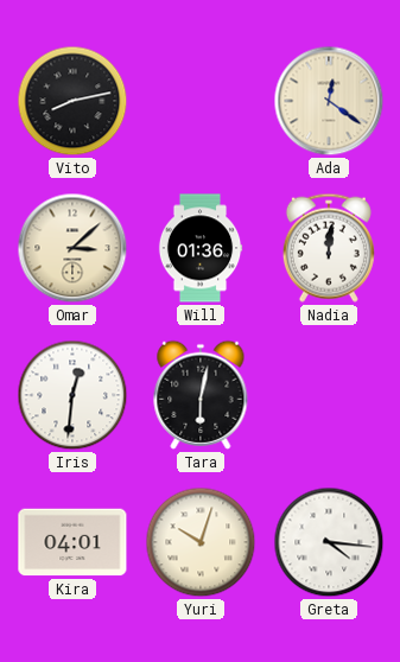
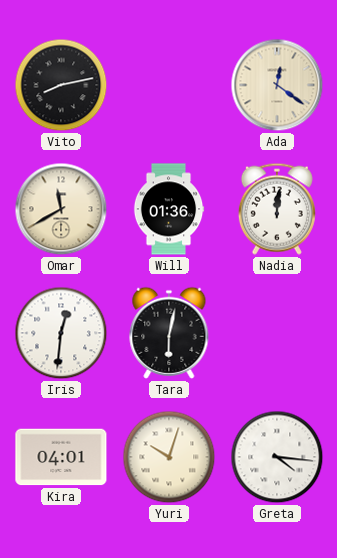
Omar: 3:08 -> 11:40 (61, 209)
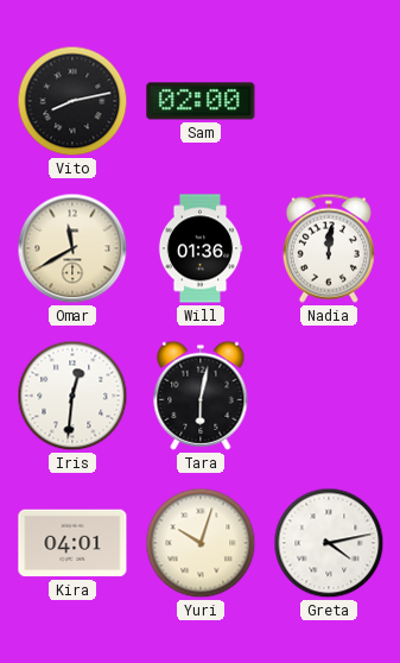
Sam: none -> 02:00 (201, 101)
Ada: 12:21 -> none (277, 85)
Greta: 4:16 -> 4:13 (329, 543)
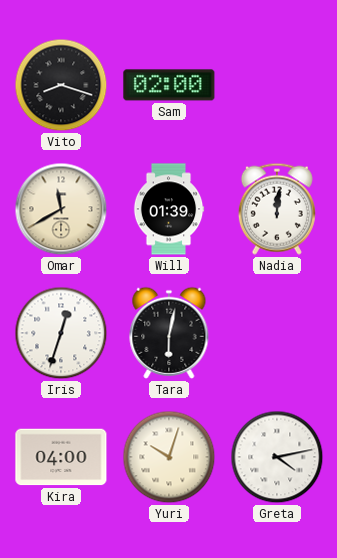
Vito: 8:13 -> 8:18 (61, 85)
Will: 01:36 -> 01:39 (169, 209)
Iris: 12:31 -> 12:33 (61, 333)
Kira: 04:01 -> 04:00 (61, 457)
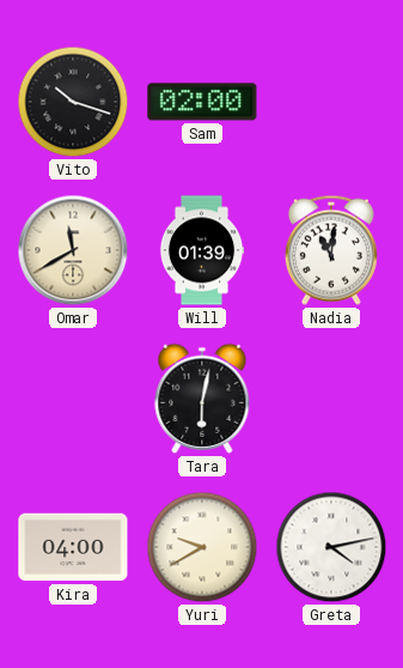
Vito: 8:18 -> 10:18 (73, 102)
Nadia: 12:01 -> 11:01 (331, 250)
Iris: 12:33 -> none (61, 333)
Yuri: 10:03 -> 9:40 (202, 547)
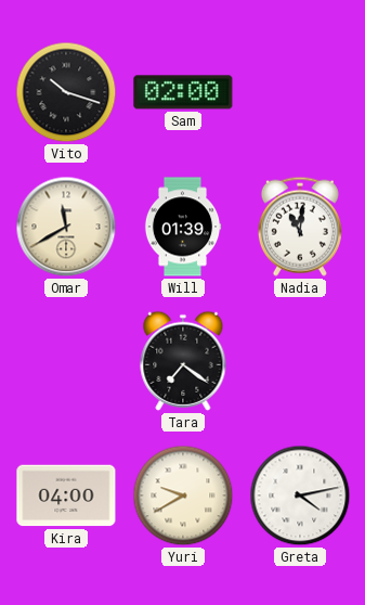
Tara: 6:02 -> 7:21 (183, 361)
